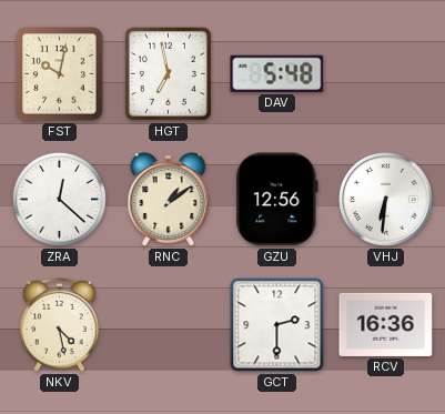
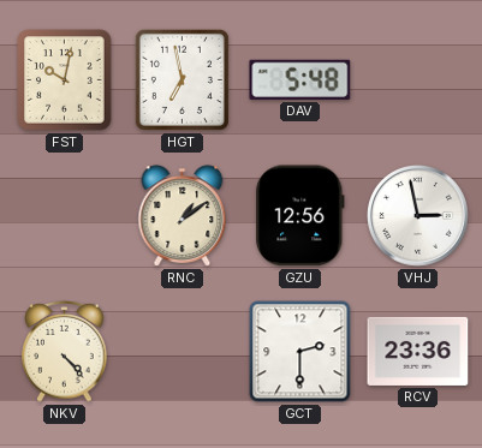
ZRA: 12:22 -> none (59, 199)
VHJ: 6:31 -> 2:58 (418, 216)
NKV: 4:28 -> 4:23 (65, 351)
RCV: 16:36 -> 23:36 (418, 351)
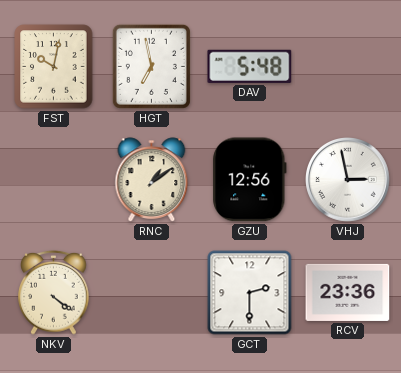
NKV: 4:23 -> 4:21 (54, 292)
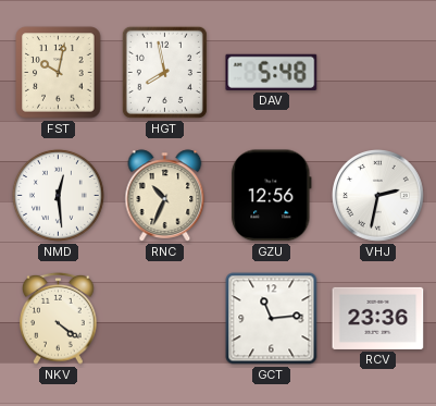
HGT: 6:58 -> 7:58 (164, 72)
NMD: none -> 12:29 (58, 195)
RNC: 1:09 -> 10:34 (165, 196)
VHJ: 2:58 -> 2:32 (378, 196)
GCT: 2:30 -> 11:14 (272, 319)
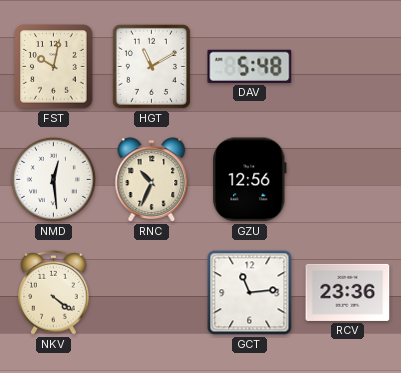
HGT: 7:58 -> 11:10 (151, 66)
VHJ: 2:32 -> none (378, 196)
